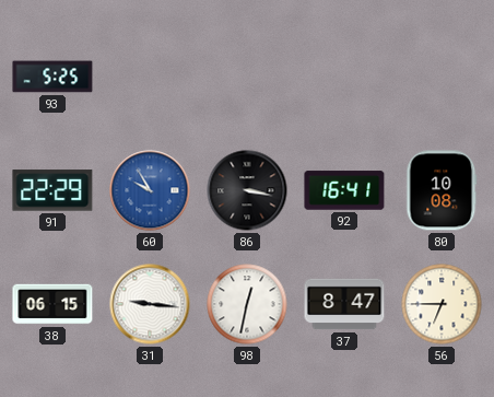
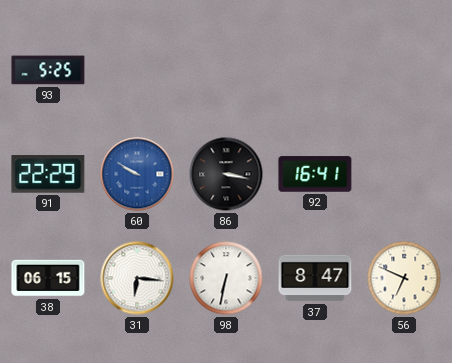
60: 9:55 -> 9:50 (137, 174)
80: 10:08 -> none (442, 190)
31: 9:16 -> 6:16 (137, 278)
98: 12:32 -> 6:32 (226, 278)
56: 6:45 -> 6:49 (404, 278)
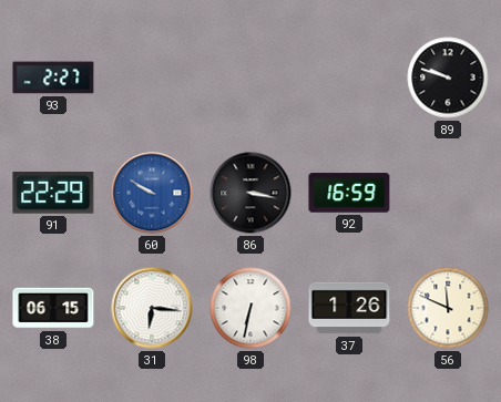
93: 5:25 -> 2:27 (53, 78)
89: none -> 9:48 (448, 78)
92: 16:41 -> 16:59 (349, 193)
37: 8:47 -> 1:26 (349, 308)
56: 6:49 -> 11:49 (448, 308)
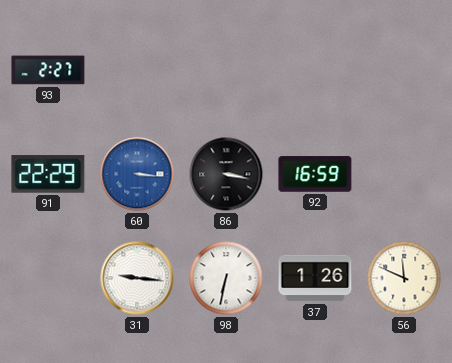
89: 9:48 -> none (448, 78)
60: 9:50 -> 3:16 (137, 174)
38: 06:15 -> none (53, 308)
31: 6:16 -> 9:16 (137, 278)
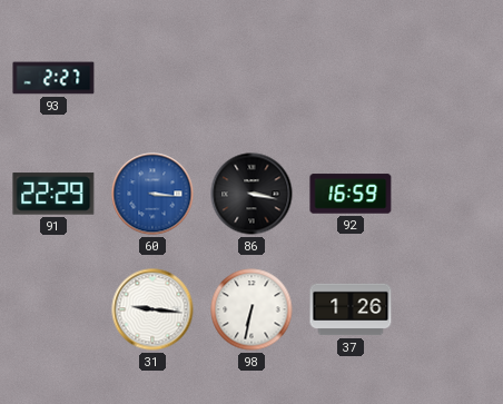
56: 11:49 -> none (404, 278)
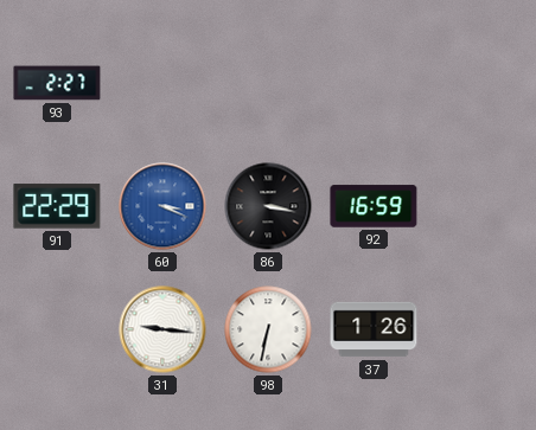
60: 3:16 -> 3:19 (162, 206)
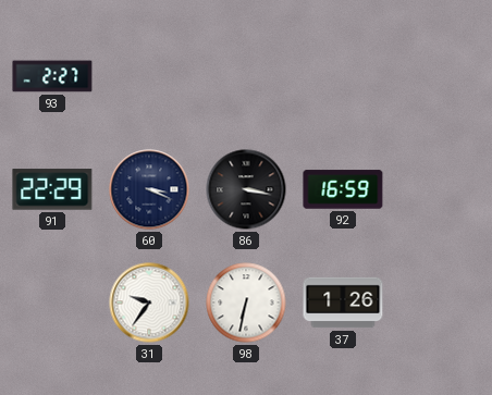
60 dial: blue -> navy (149, 189)
31: 9:16 -> 9:36 (149, 303)
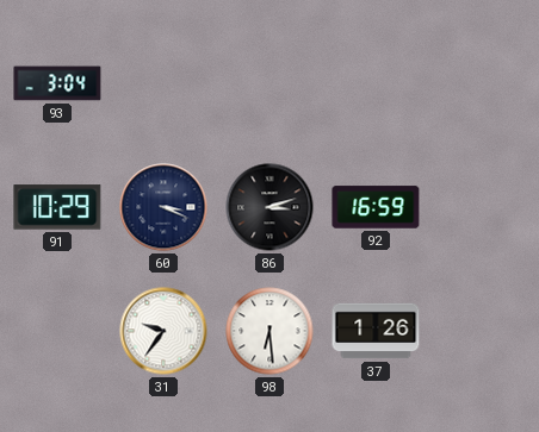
93: 2:27 -> 3:04 (57, 83)
91: 22:29 -> 10:29 (57, 207)
86: 3:17 -> 3:12 (269, 207)
98: 6:32 -> 6:29 (269, 331)
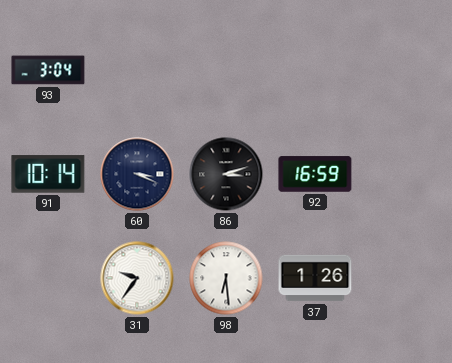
91: 10:29 -> 10:14 (48, 174)
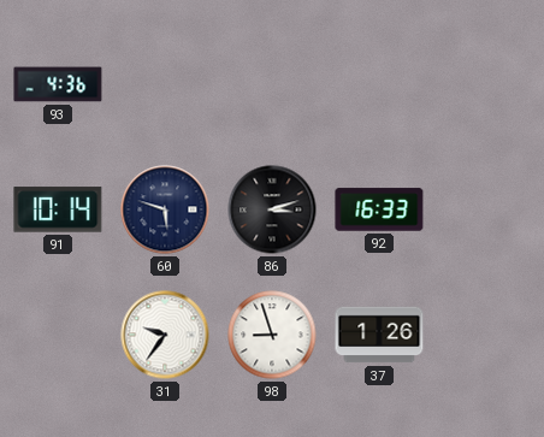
93: 3:04 -> 4:36 (58, 84)
60: 3:19 -> 5:48 (165, 209)
92: 16:59 -> 16:33 (379, 209)
98: 6:29 -> 8:57 (272, 335)
